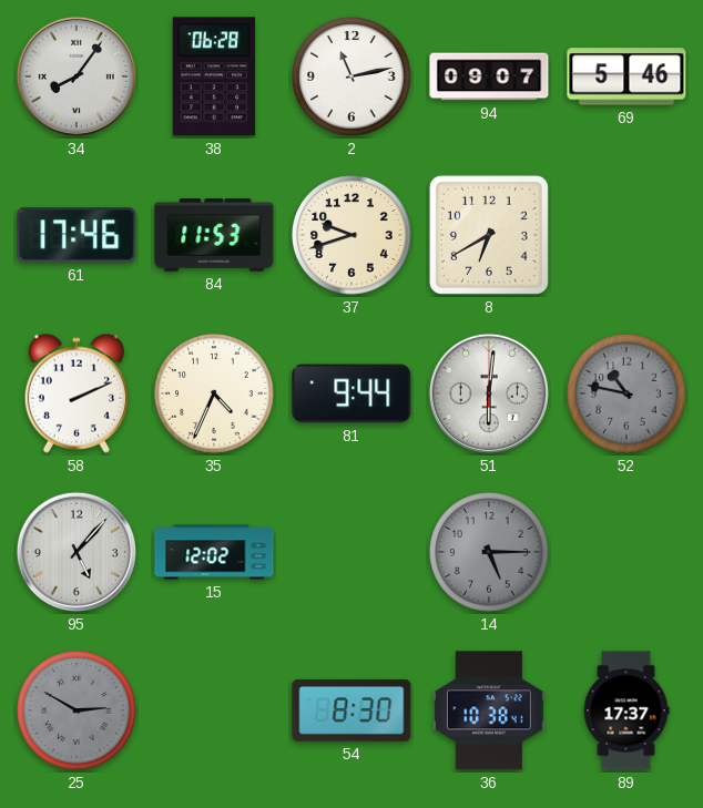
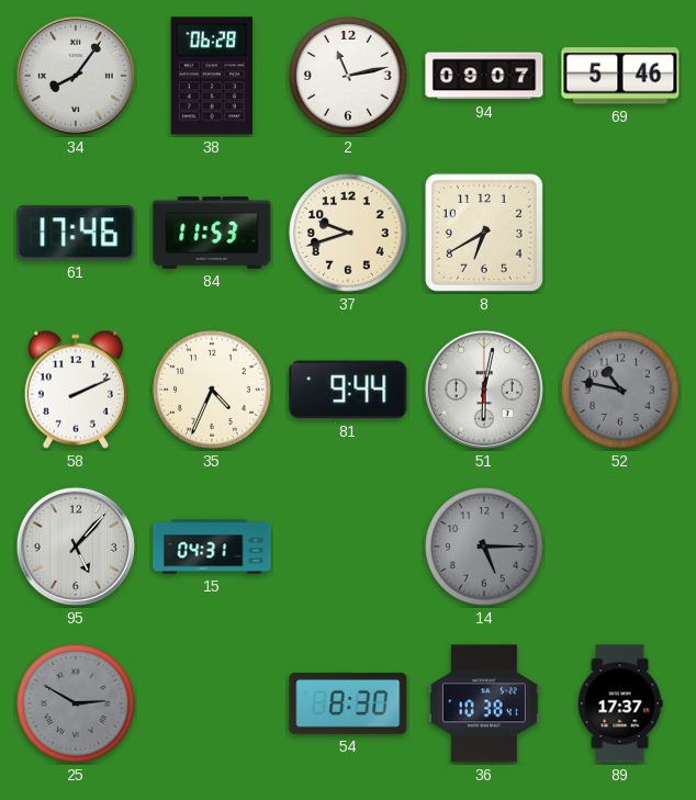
51: 6:01 -> 6:02 (484, 390)
15: 12:02 -> 04:31 (212, 547)
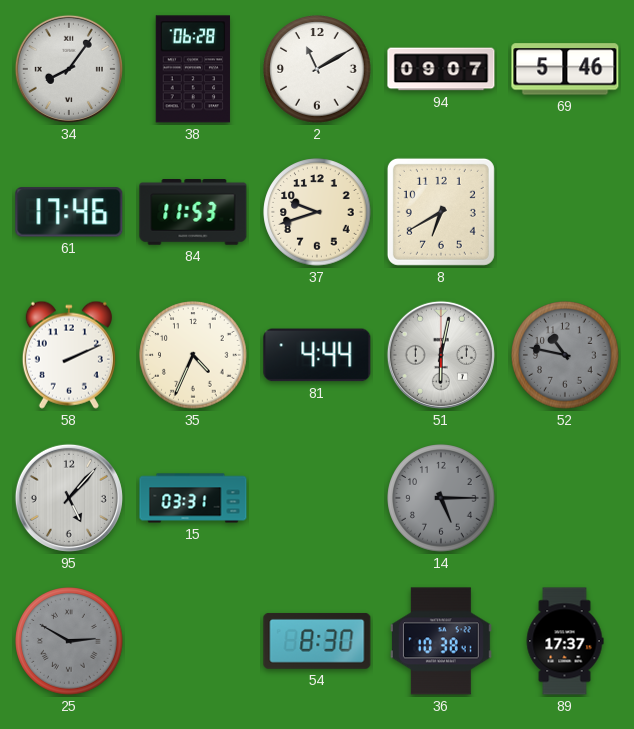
2: 11:13 -> 11:10 (317, 69)
81: 9:44 -> 4:44 (317, 355)
15: 04:31 -> 03:31 (193, 498)
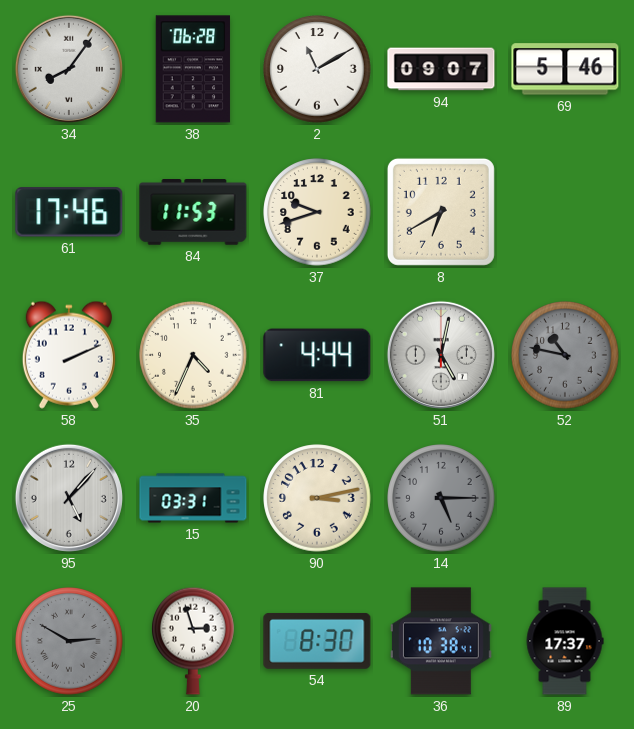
51: 6:02 -> 5:02 (441, 355)
90: none -> 3:13 (317, 498)
20: none -> 2:57 (194, 641)
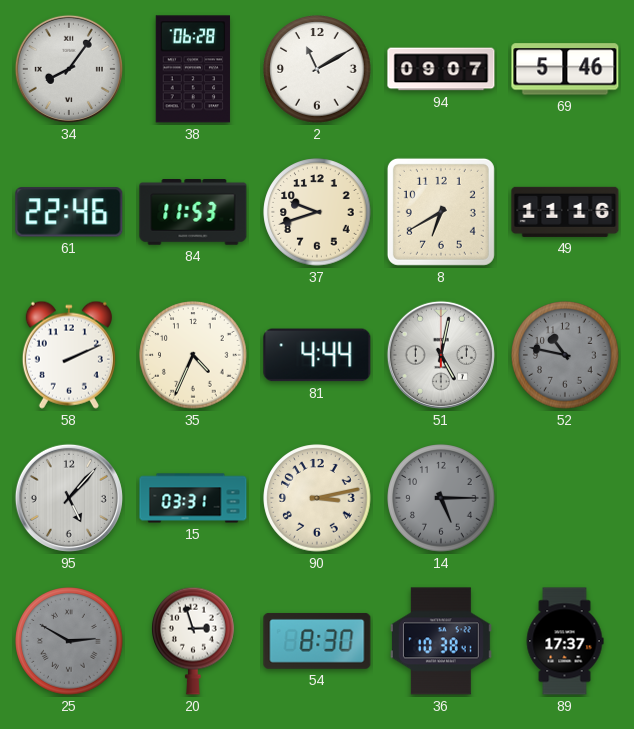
61: 17:46 -> 22:46 (69, 212)
49: none -> 11:16 (565, 212)
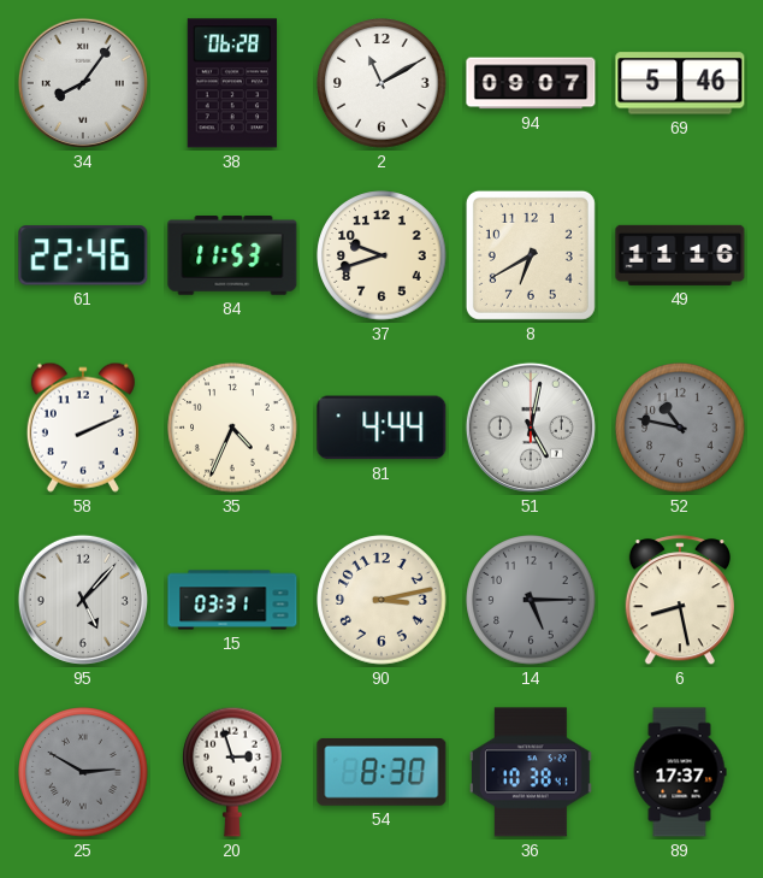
6: none -> 8:28 (680, 601)
